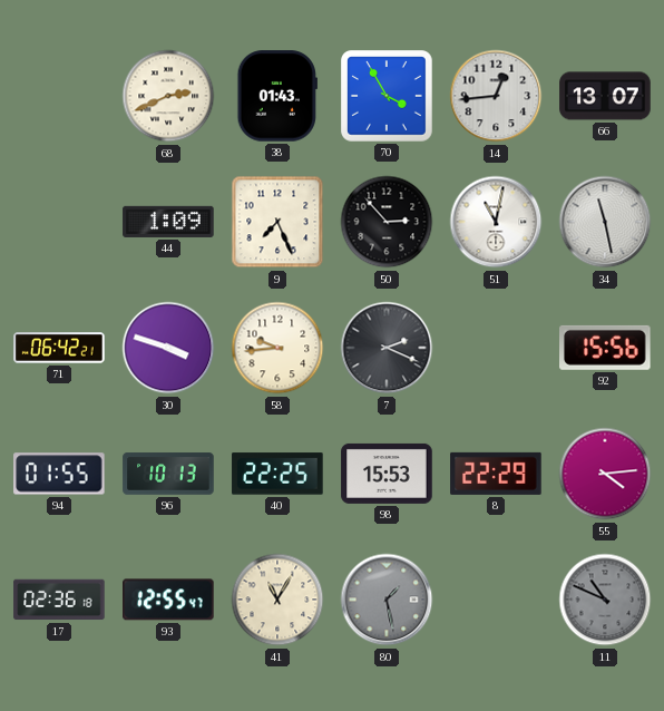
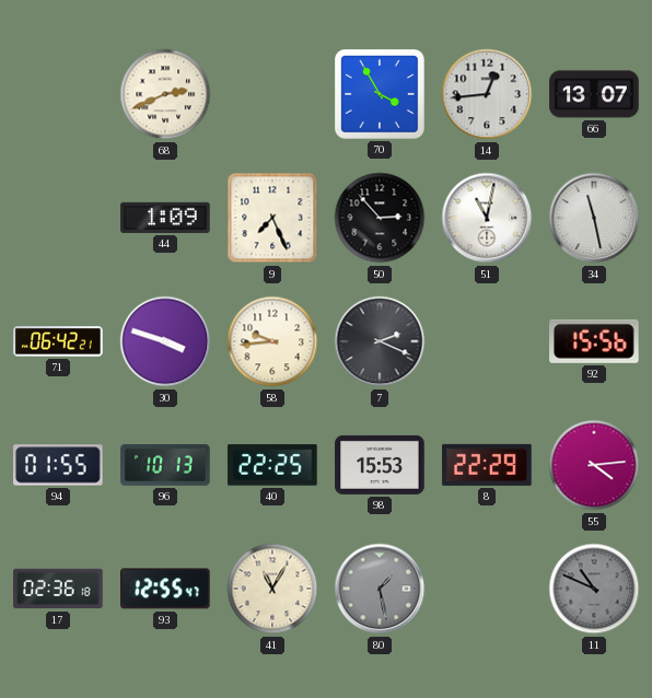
38: 01:43 -> none (276, 96)
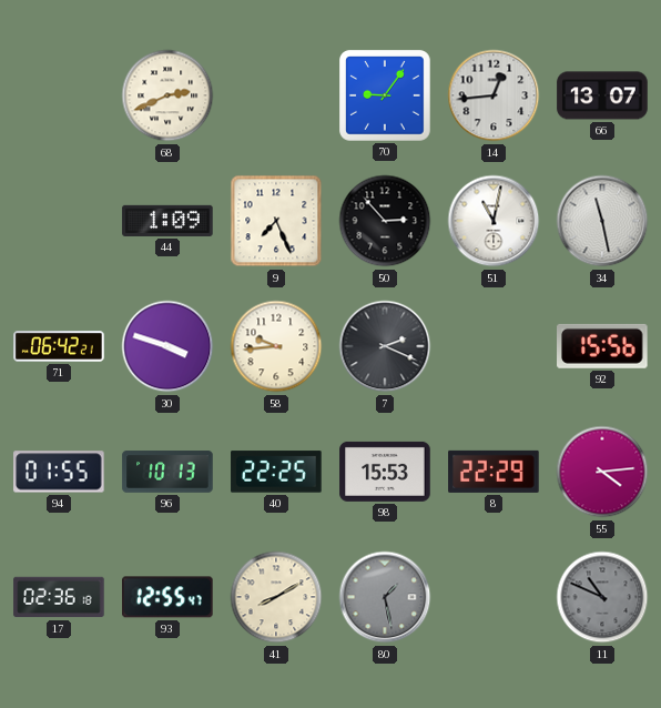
70: 3:55 -> 9:06 (386, 97)
41: 11:05 -> 8:10 (276, 597)
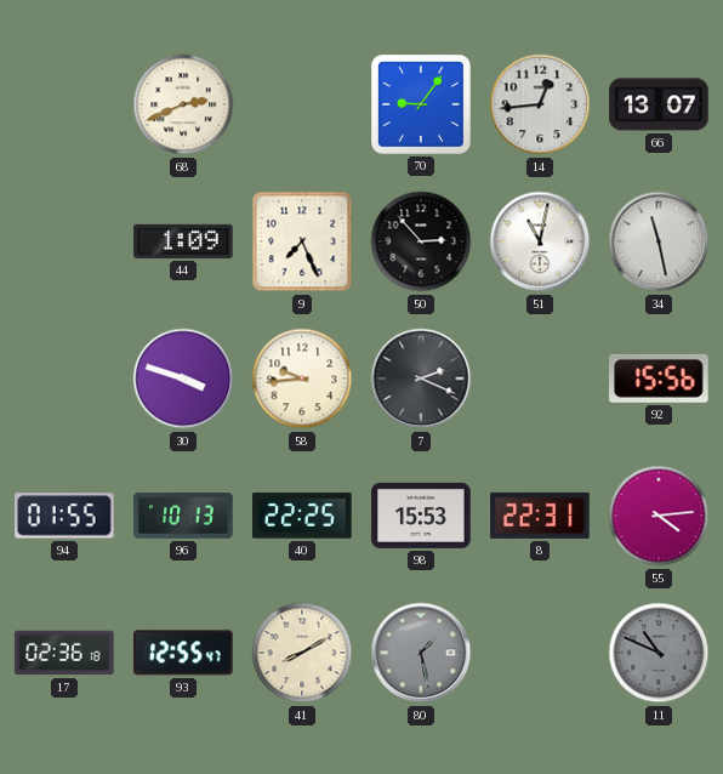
71: 06:42 -> none (59, 346)
8: 22:29 -> 22:31 (540, 516)
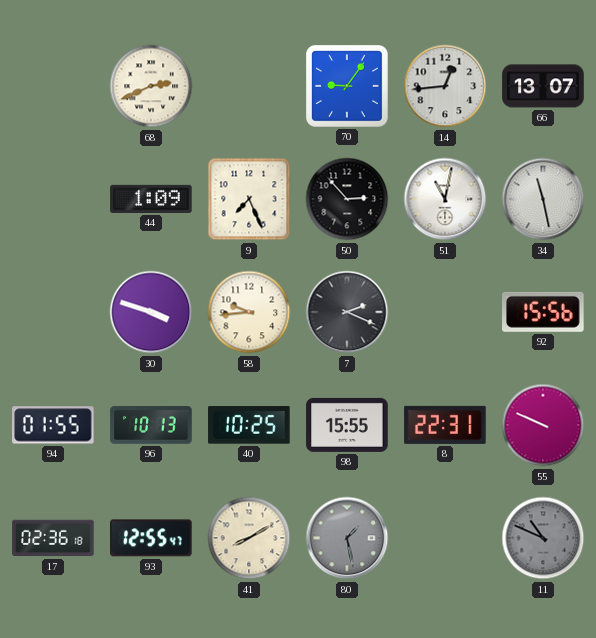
40: 22:25 -> 10:25 (249, 425)
98: 15:53 -> 15:55 (347, 425)
55: 4:14 -> 9:49 (543, 425)
